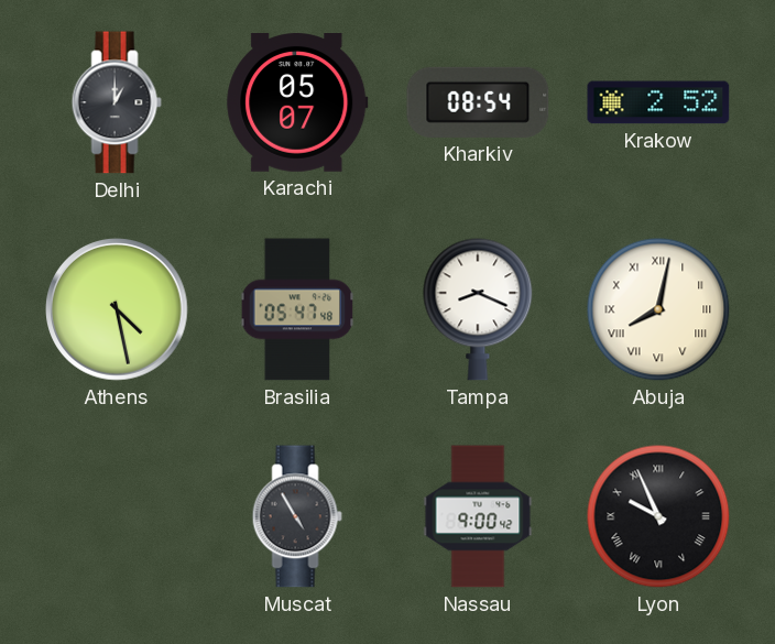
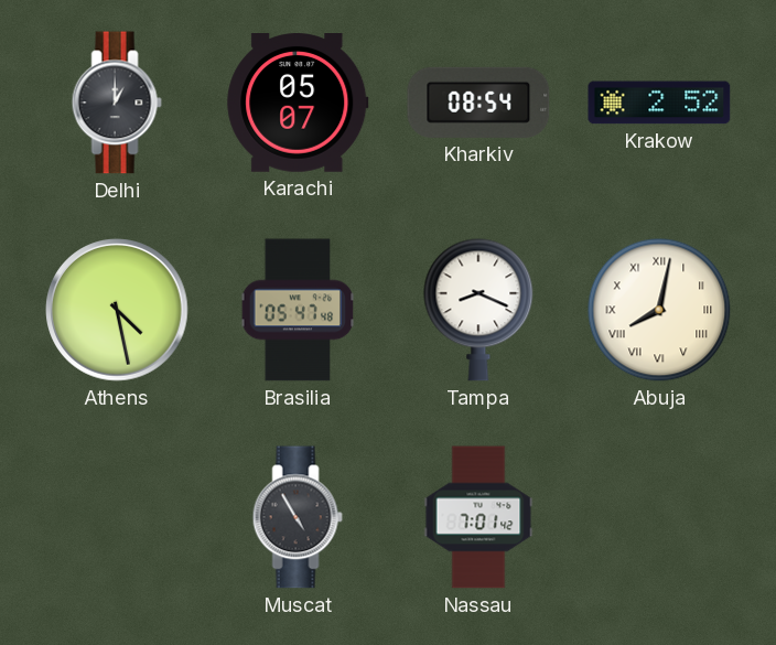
Nassau: 9:00 -> 7:01 (478, 517)
Lyon: 9:56 -> none (658, 516)
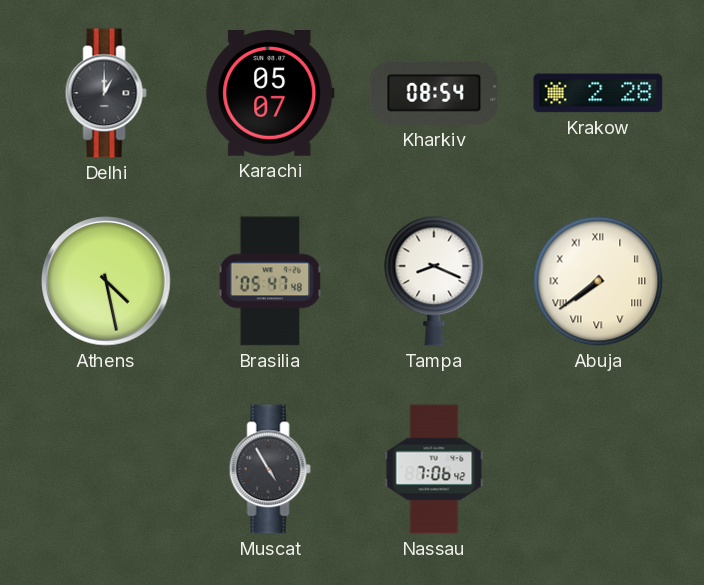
Krakow: 2:52 -> 2:28 (598, 93)
Abuja: 8:02 -> 7:39 (598, 281)
Nassau: 7:01 -> 7:06 (434, 469)
